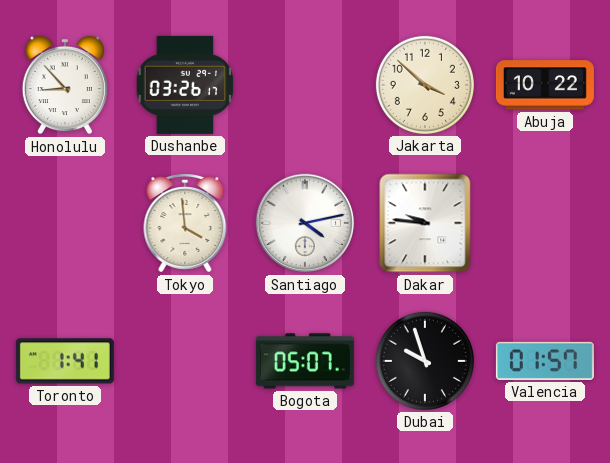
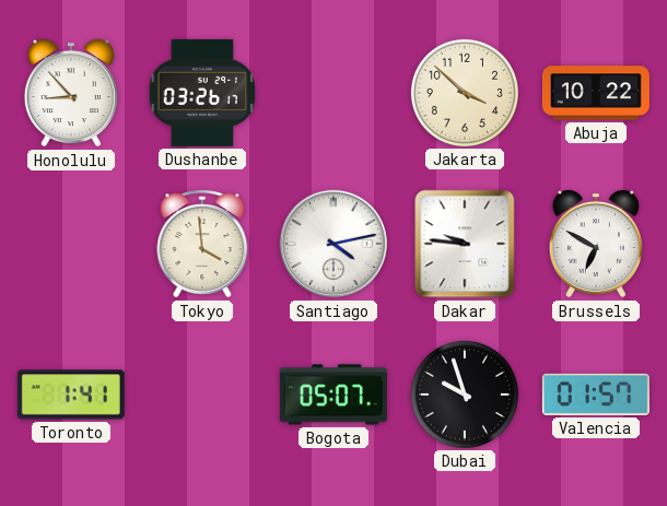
Brussels: none -> 6:50 (596, 244)
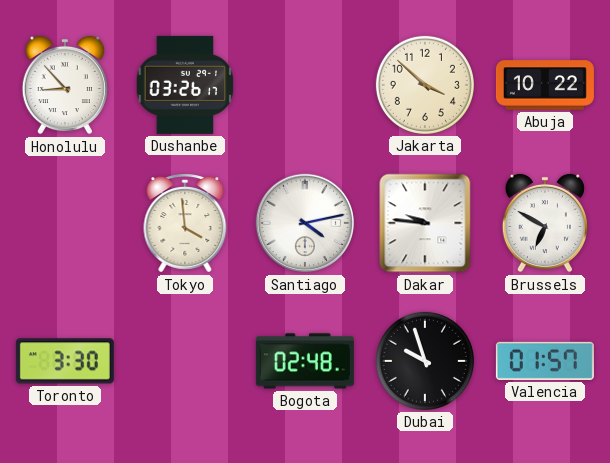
Toronto: 1:41 -> 3:30 (65, 361)
Bogota: 05:07 -> 02:48 (305, 361)
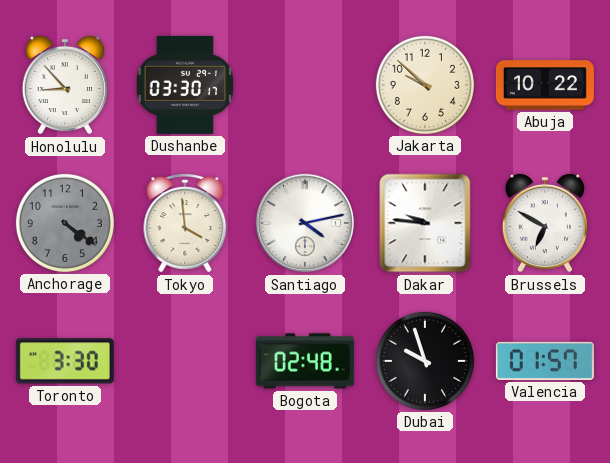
Dushanbe: 03:26 -> 03:30 (185, 85)
Jakarta: 3:52 -> 9:52 (425, 85)
Anchorage: none -> 4:21 (65, 223)
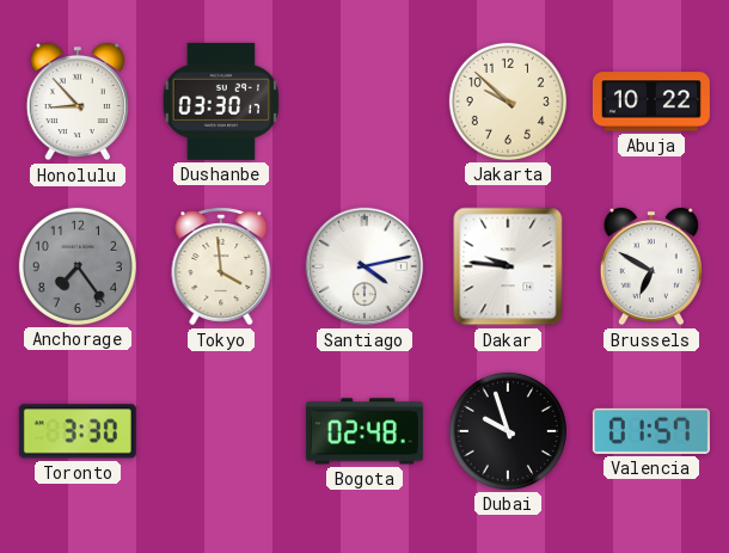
Anchorage: 4:21 -> 7:24 (78, 266)
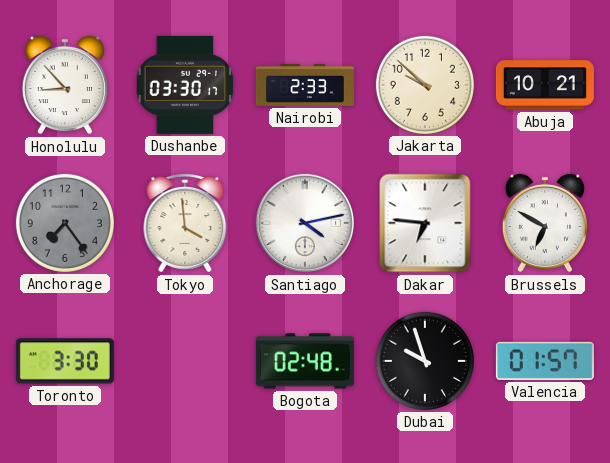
Nairobi: none -> 2:33 (305, 85)
Abuja: 10:22 -> 10:21 (545, 85)
Dakar: 9:46 -> 6:46 (425, 223)
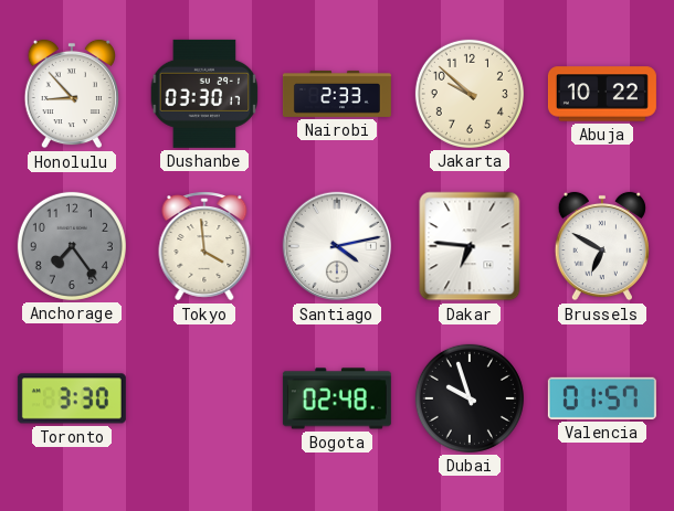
Abuja: 10:21 -> 10:22 (602, 94)
